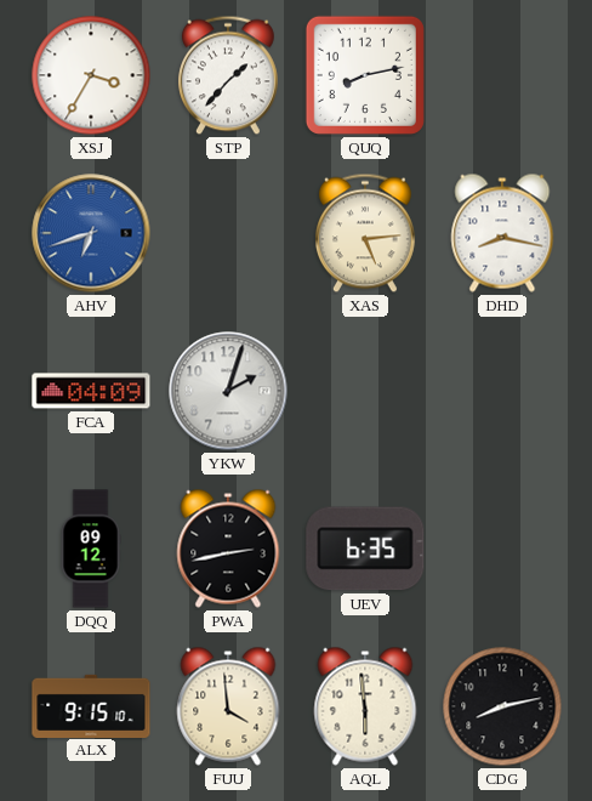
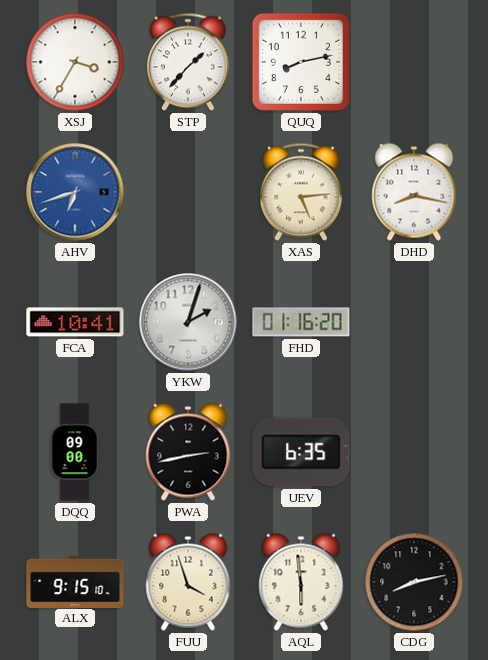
FCA: 04:09 -> 10:41 (75, 322)
FHD: none -> 01:16 (301, 322)
DQQ: 09:12 -> 09:00 (75, 452)
FUU: 3:59 -> 3:57 (188, 582)
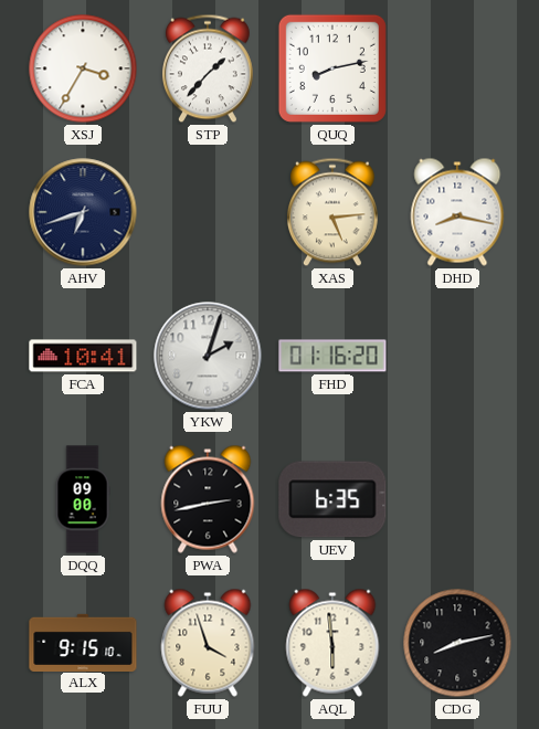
AHV dial: blue -> navy (83, 212)
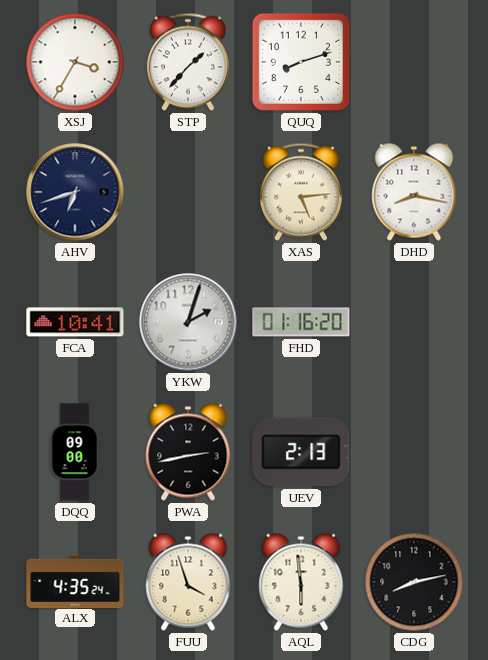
QUQ: 8:13 -> 8:12 (301, 62)
UEV: 6:35 -> 2:13 (301, 452)
ALX: 9:15 -> 4:35 (75, 581)
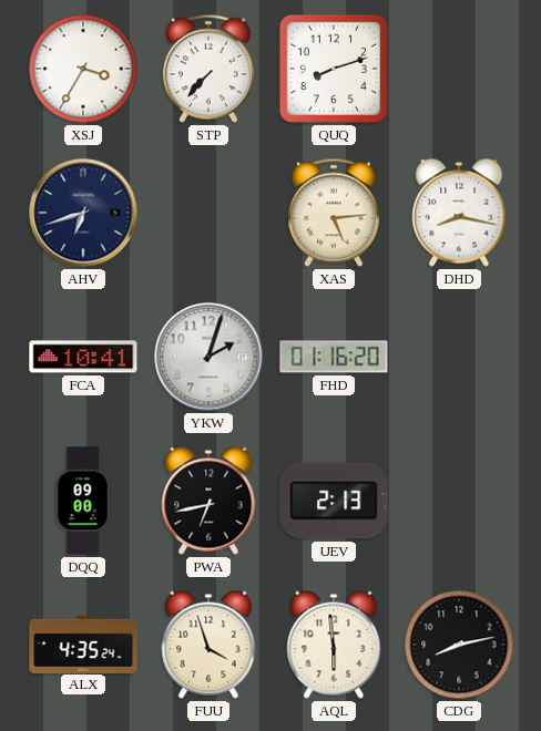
STP: 1:37 -> 7:37 (208, 69)
PWA: 2:43 -> 6:43 (208, 501)
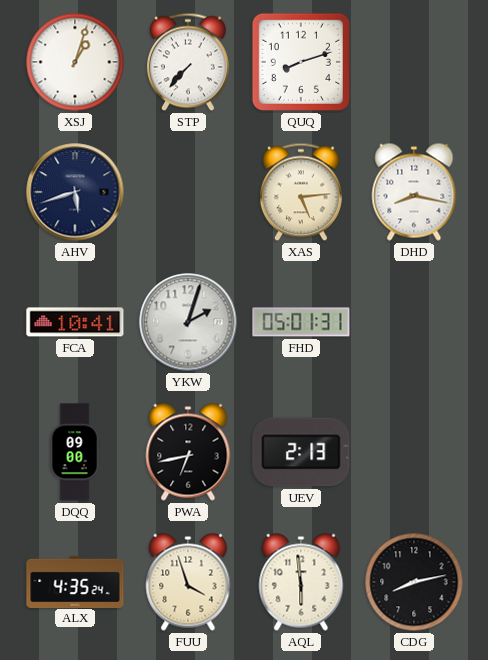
XSJ: 3:35 -> 1:03 (75, 62)
AHV: 6:42 -> 5:42 (75, 192)
FHD: 01:16 -> 05:01 (301, 322)
